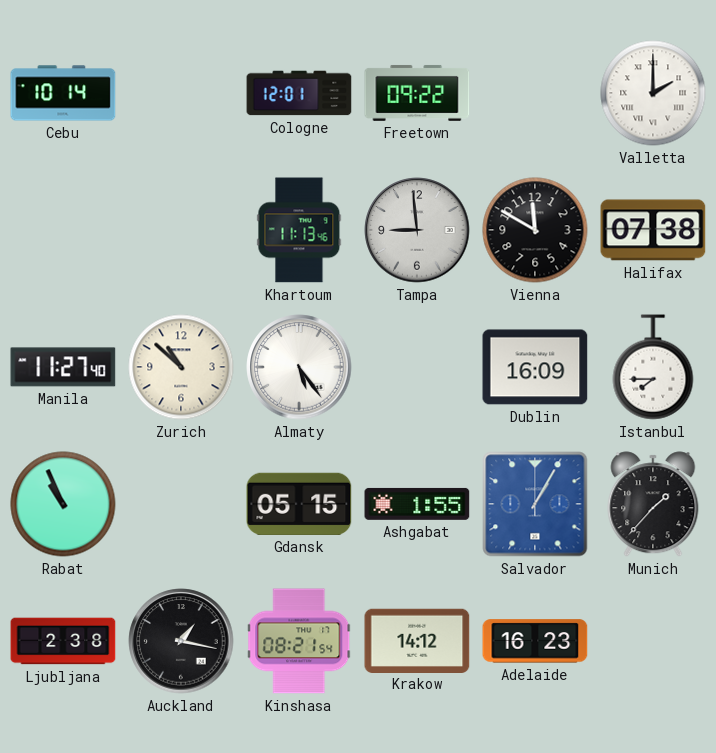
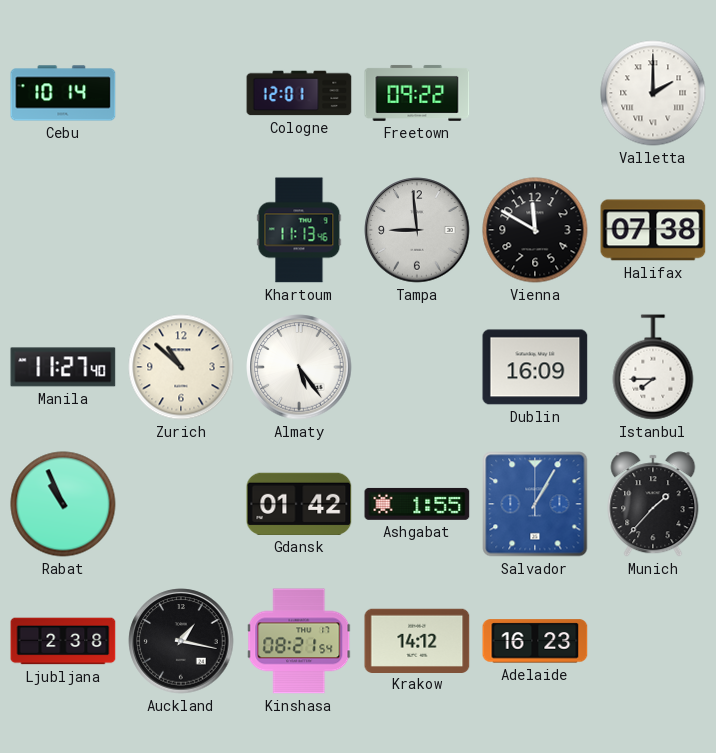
Gdansk: 05:15 -> 01:42 (299, 504)
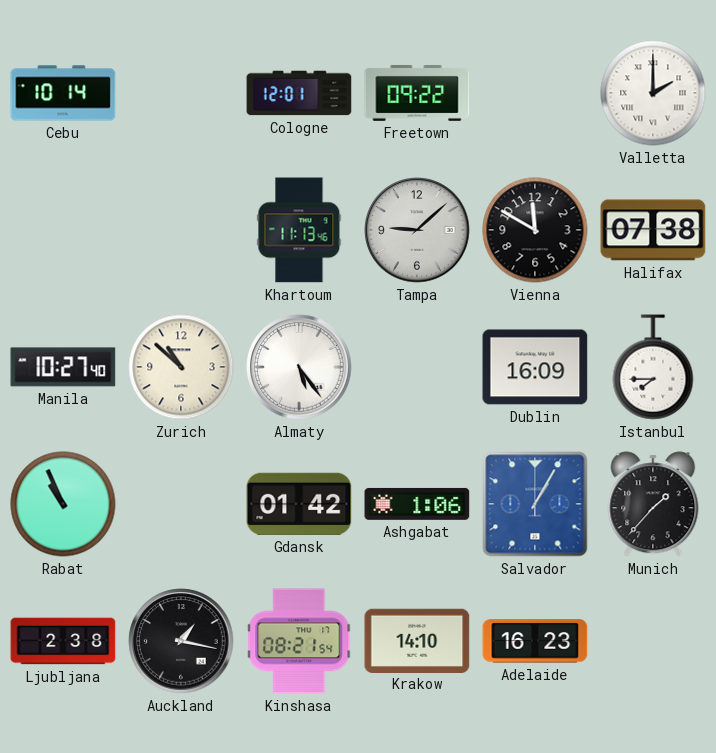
Tampa: 8:59 -> 9:08 (417, 230)
Manila: 11:27 -> 10:27 (63, 367)
Ashgabat: 1:55 -> 1:06 (417, 504)
Krakow: 14:12 -> 14:10 (417, 640)
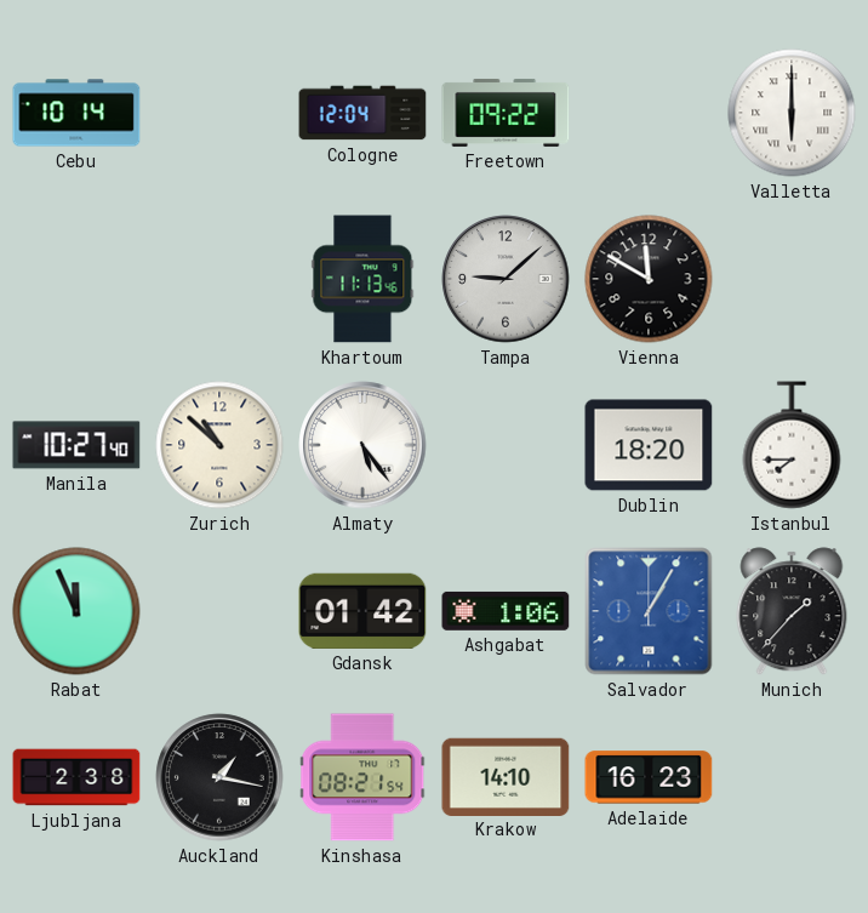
Cologne: 12:01 -> 12:04 (362, 113)
Valletta: 2:00 -> 6:00 (792, 113)
Halifax: 07:38 -> none (653, 230)
Dublin: 16:09 -> 18:20 (649, 445)
Rabat: 10:56 -> 11:56 (76, 611)
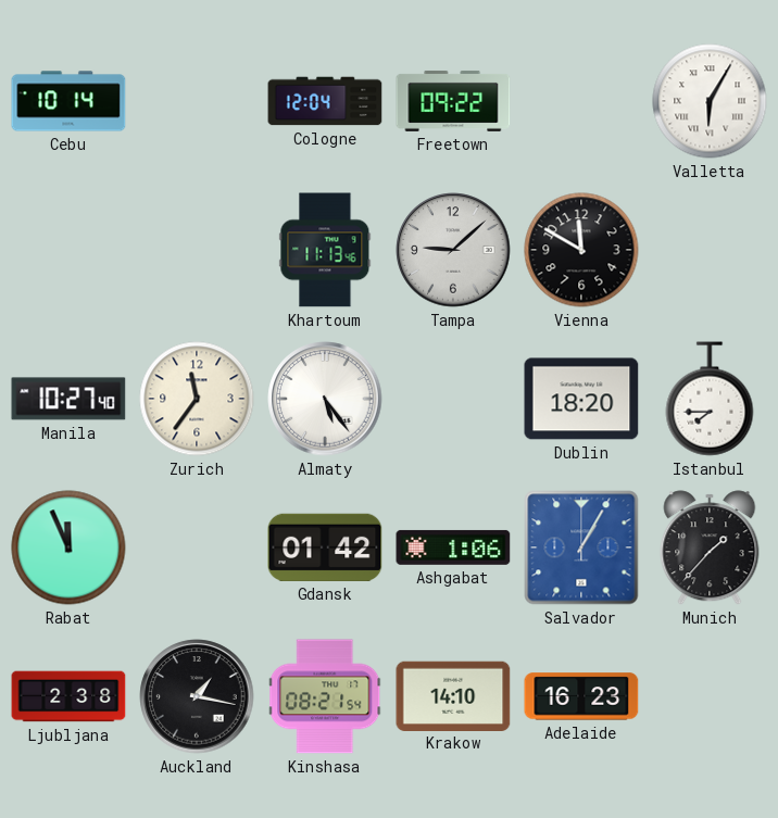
Valletta: 6:00 -> 6:05 (710, 101)
Zurich: 10:52 -> 11:36 (197, 399)
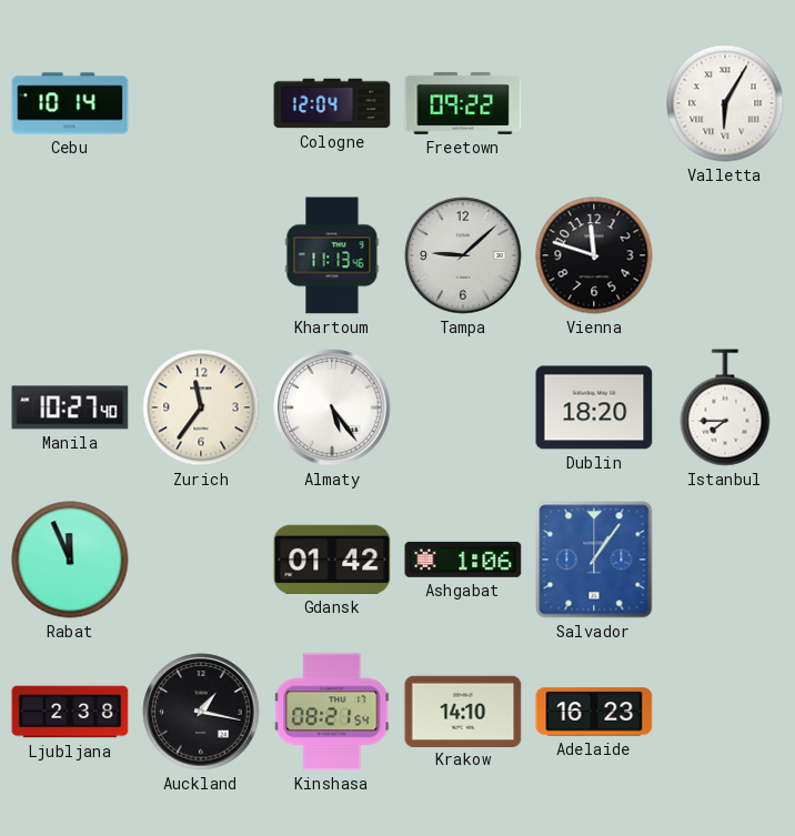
Vienna: 11:50 -> 11:48 (594, 255)
Salvador: 1:05 -> 1:06 (594, 560)
Munich: 1:37 -> none (710, 548)
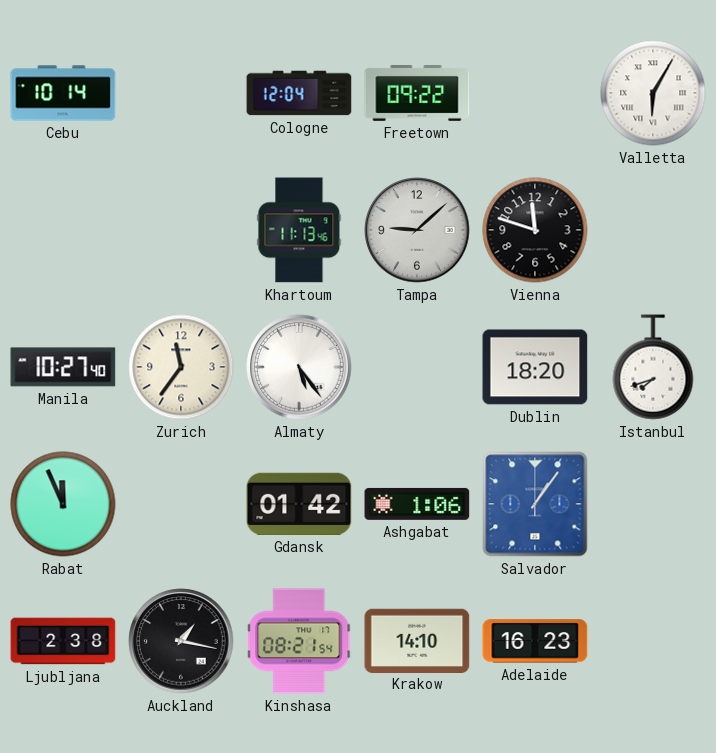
Istanbul: 7:45 -> 7:42 (653, 367)
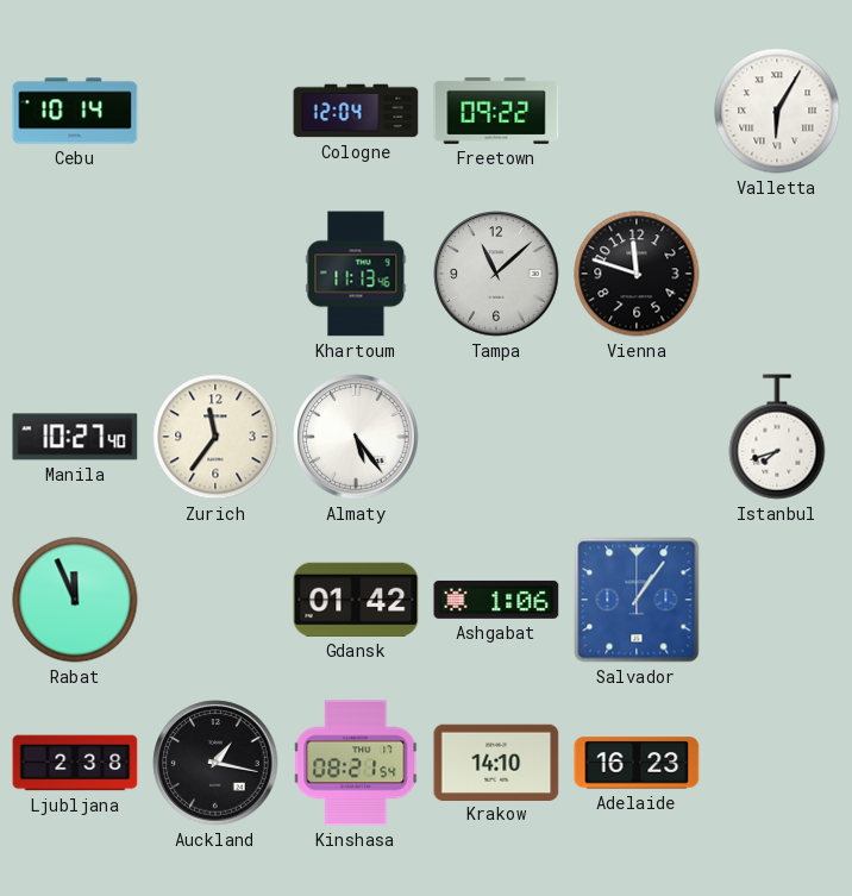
Tampa: 9:08 -> 11:08 (496, 274)
Dublin: 18:20 -> none (535, 367)
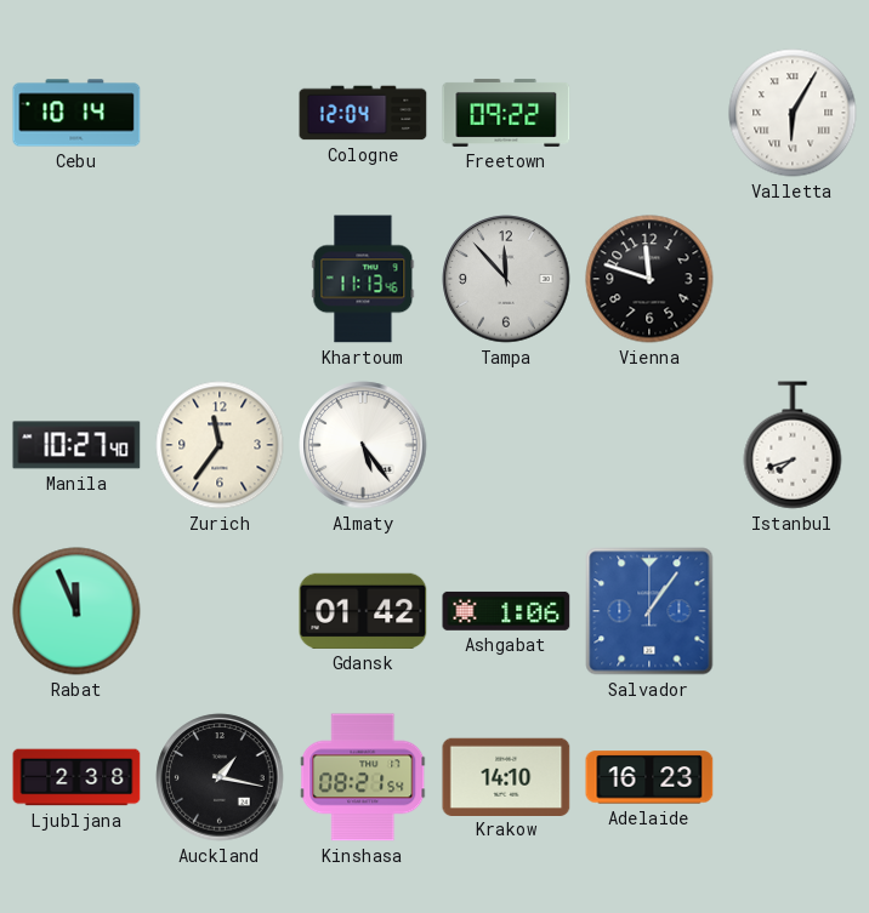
Tampa: 11:08 -> 11:53 (506, 279)
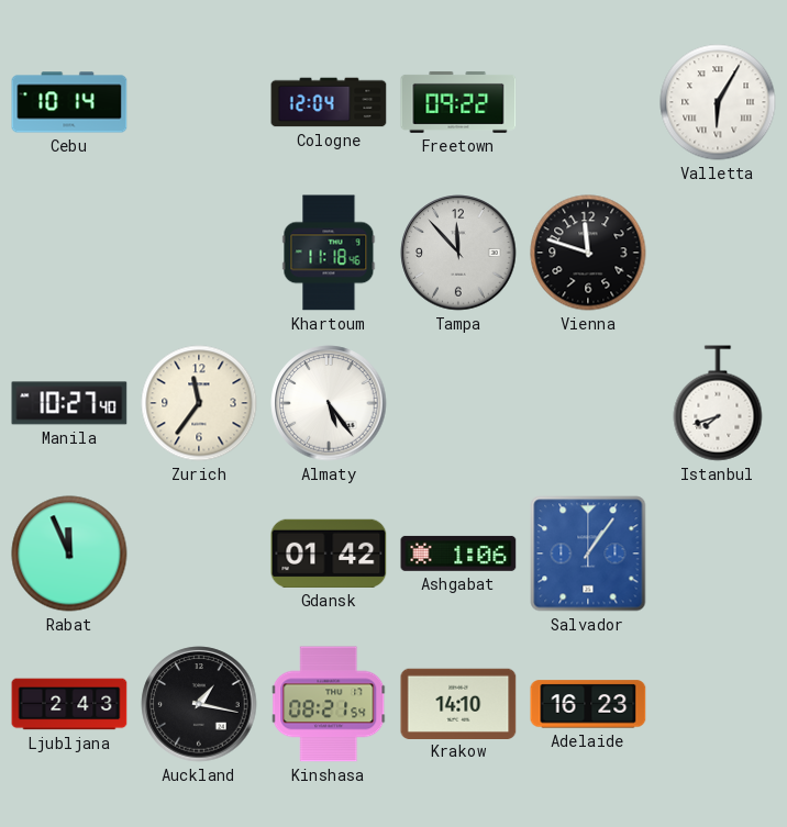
Khartoum: 11:13 -> 11:18 (329, 253)
Ljubljana: 2:38 -> 2:43 (69, 704)
